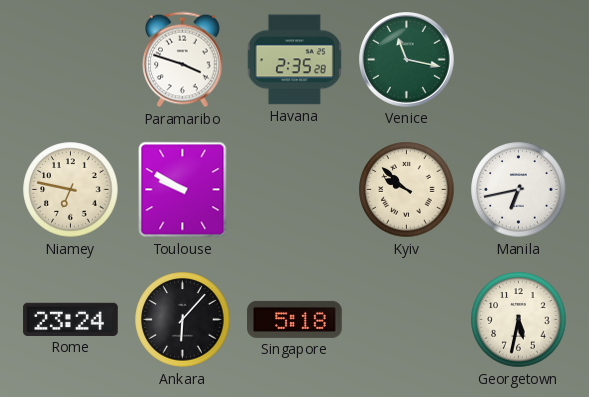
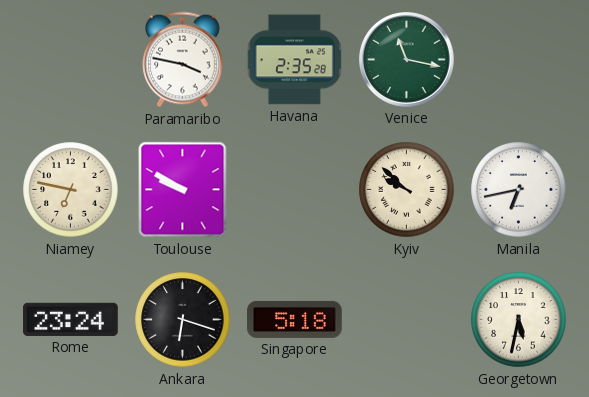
Paramaribo: 3:48 -> 3:47 (183, 60)
Ankara: 6:07 -> 6:18 (183, 320)
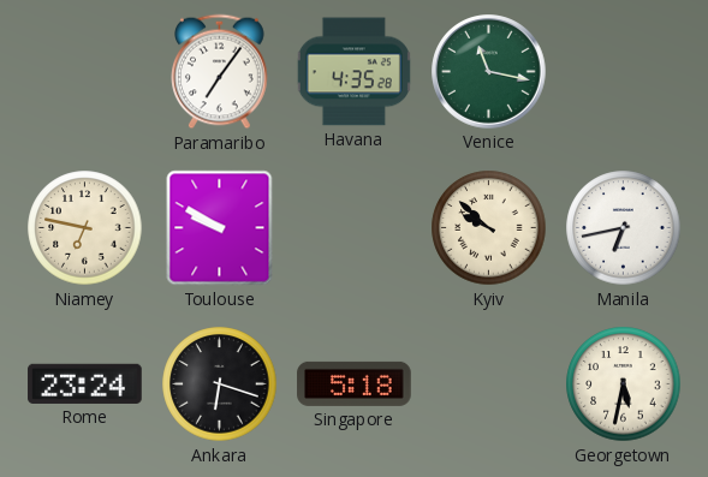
Paramaribo: 3:47 -> 7:06 (220, 72)
Havana: 2:35 -> 4:35 (353, 72)
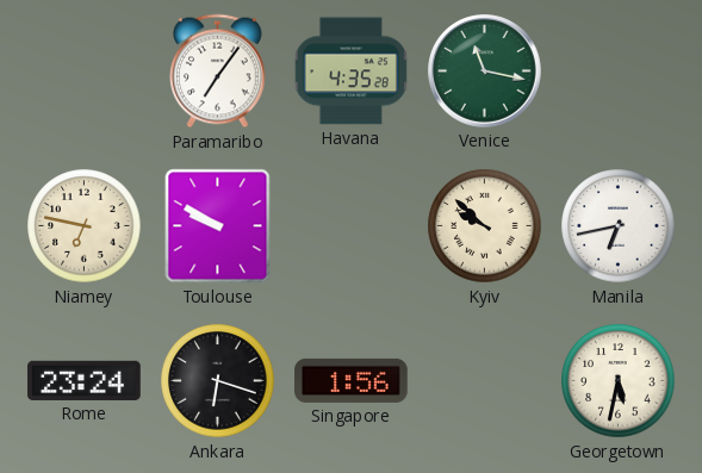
Singapore: 5:18 -> 1:56 (352, 380)
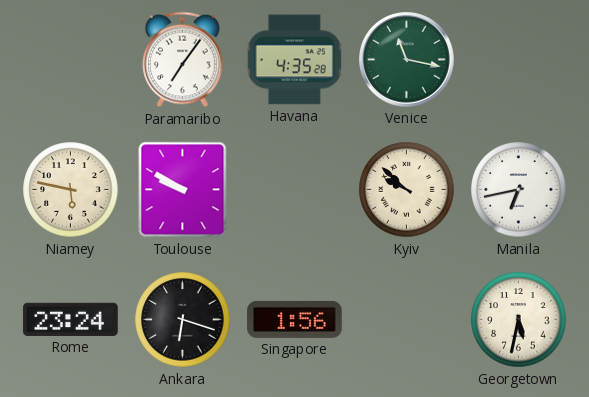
Niamey: 6:47 -> 5:47 (71, 190)
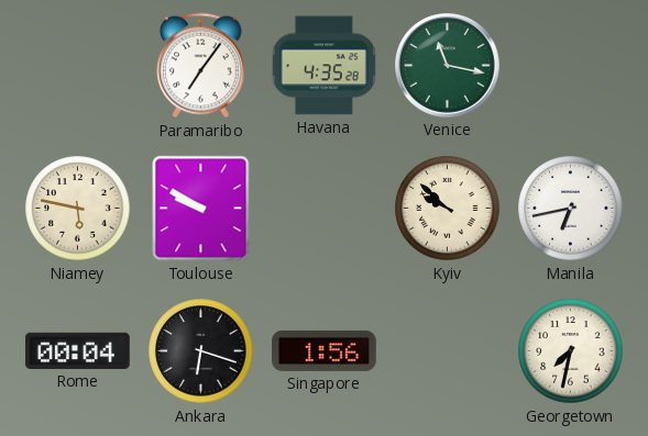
Rome: 23:24 -> 00:04 (78, 350)
Georgetown: 5:32 -> 7:32 (571, 351)
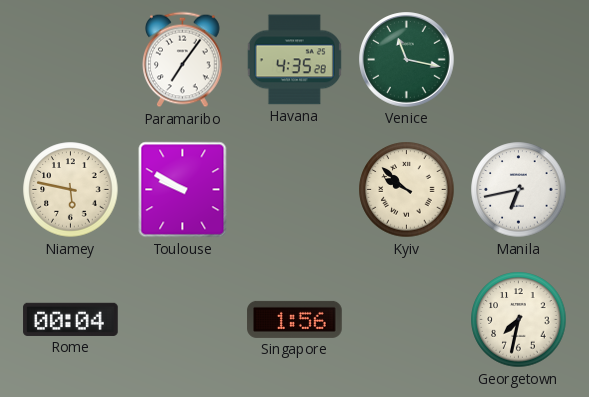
Ankara: 6:18 -> none (201, 351)
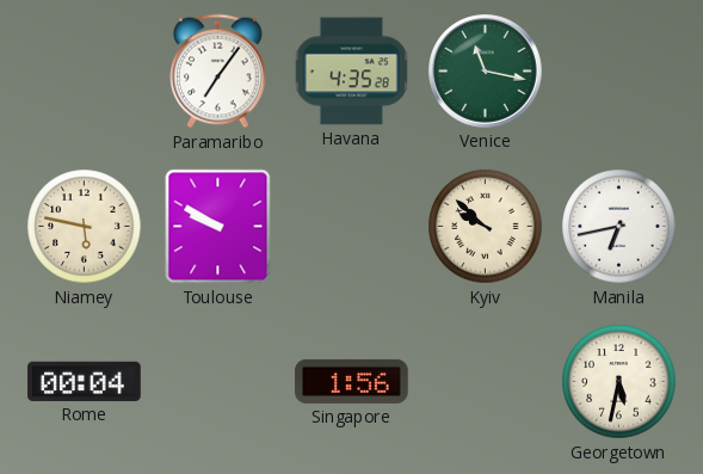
Georgetown: 7:32 -> 5:32 (619, 382)
